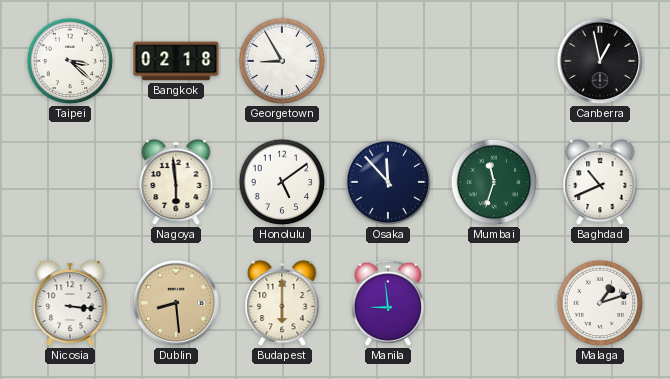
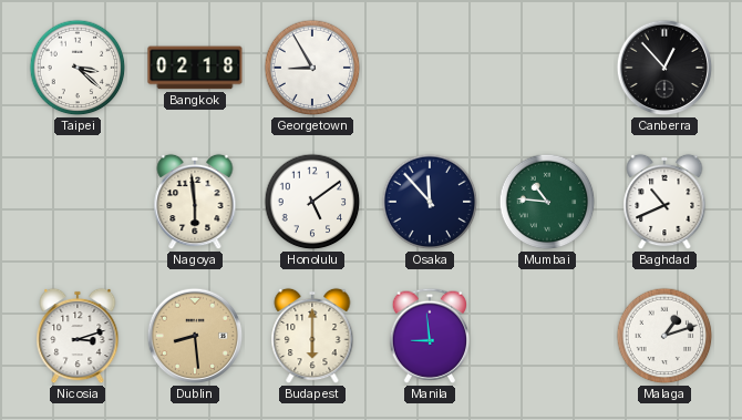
Canberra: 12:58 -> 12:53 (664, 68)
Mumbai: 11:33 -> 10:46 (547, 202)
Nicosia: 3:16 -> 3:12 (78, 336)
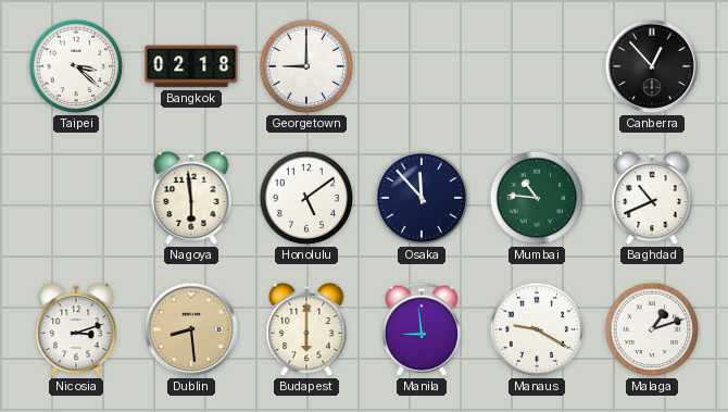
Georgetown: 8:55 -> 9:00 (306, 66)
Manaus: none -> 9:20 (537, 329)
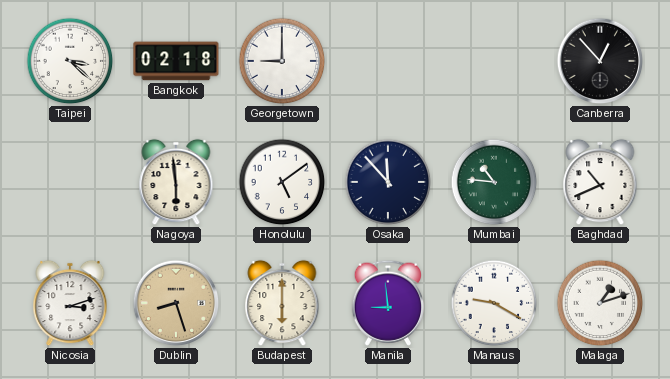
Dublin: 8:29 -> 8:27 (176, 303)
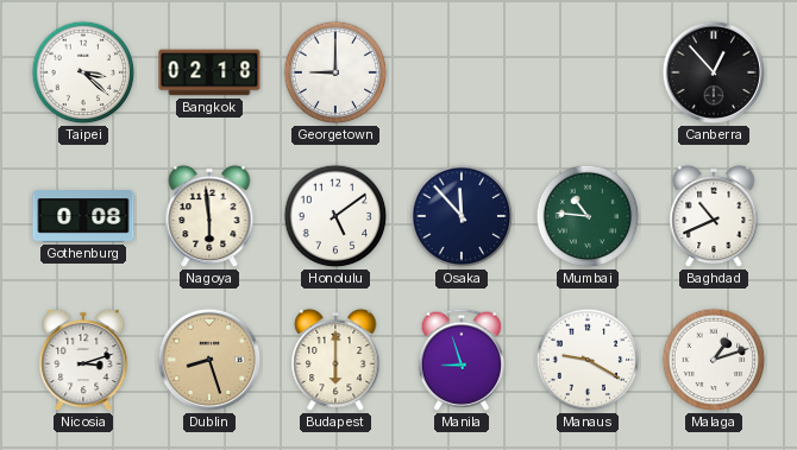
Gothenburg: none -> 0:08 (83, 216)
Manila: 8:59 -> 8:57 (460, 360)
